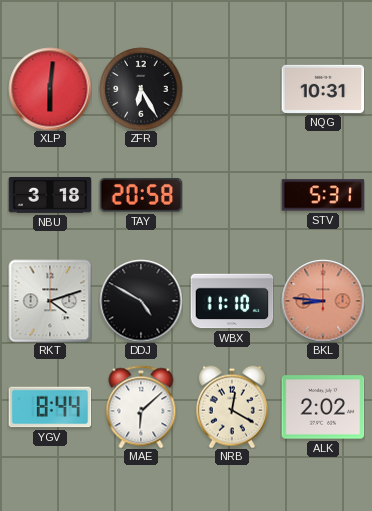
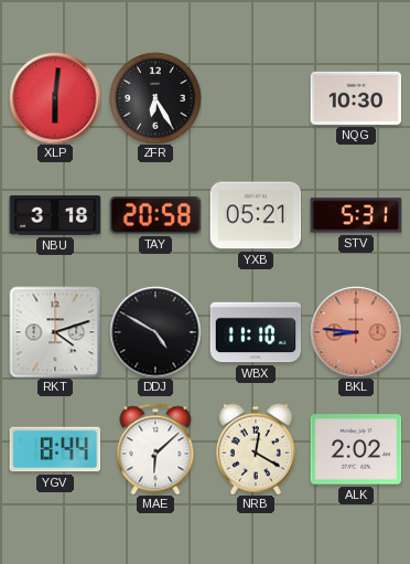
NQG: 10:31 -> 10:30 (356, 98)
YXB: none -> 05:21 (256, 215)
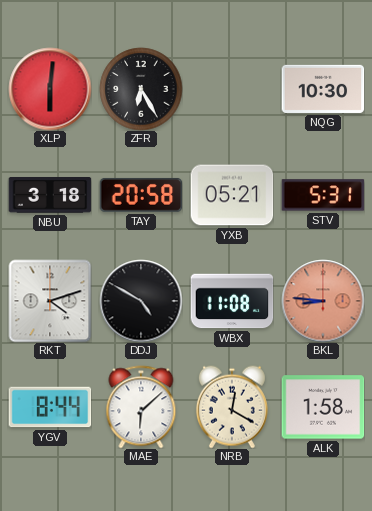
WBX: 11:10 -> 11:08 (232, 301)
ALK: 2:02 -> 1:58 (323, 407)
